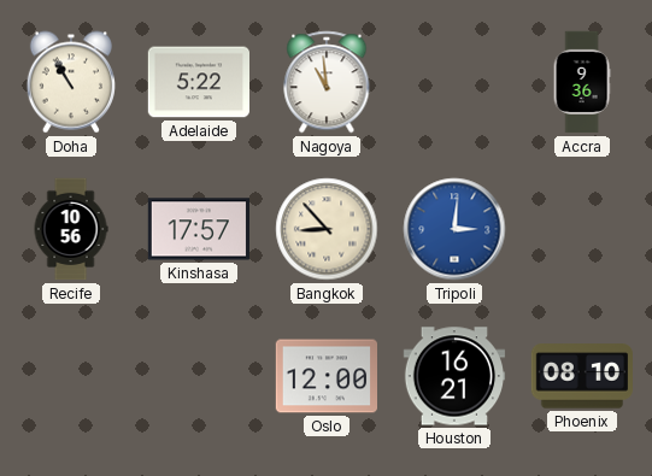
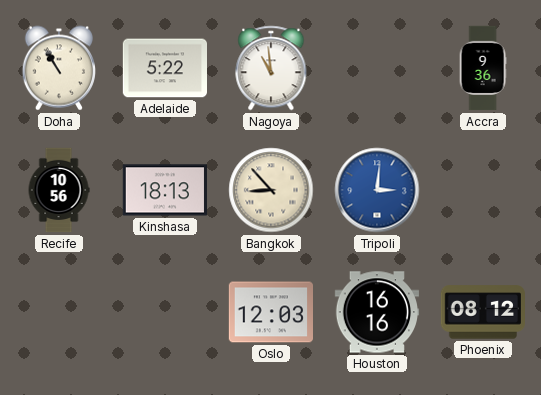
Kinshasa: 17:57 -> 18:13 (164, 190)
Oslo: 12:00 -> 12:03 (270, 312)
Houston: 16:21 -> 16:16 (377, 312)
Phoenix: 08:10 -> 08:12 (482, 312)
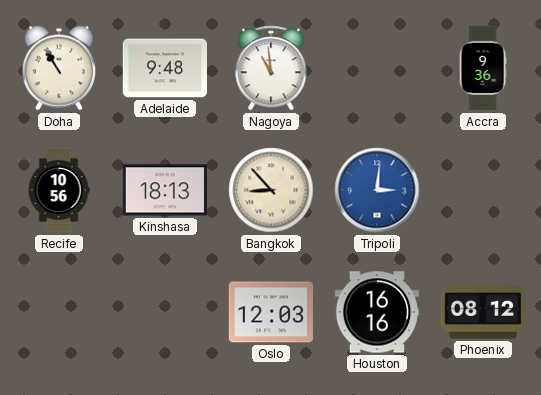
Adelaide: 5:22 -> 9:48 (165, 68)
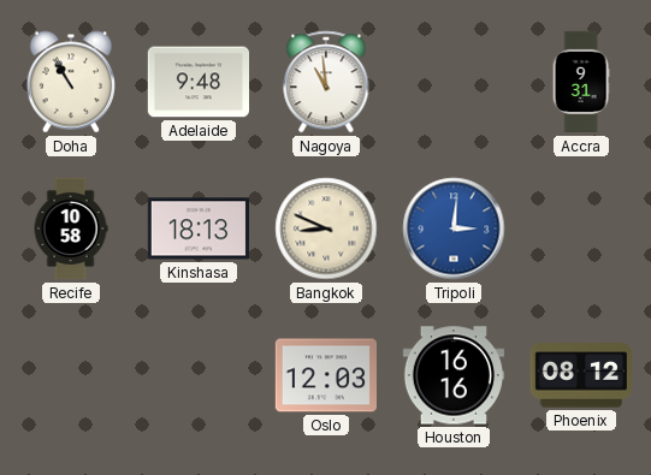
Accra: 9:36 -> 9:31 (581, 82)
Recife: 10:56 -> 10:58 (71, 228)
Bangkok: 8:53 -> 8:49 (326, 228)
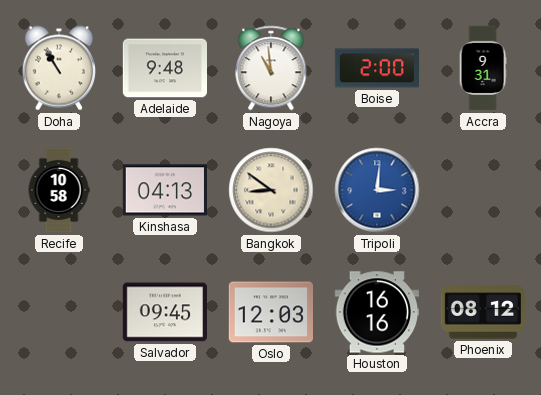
Boise: none -> 2:00 (377, 68)
Kinshasa: 18:13 -> 04:13 (164, 190)
Bangkok: 8:49 -> 8:51 (271, 190)
Salvador: none -> 09:45 (164, 312)
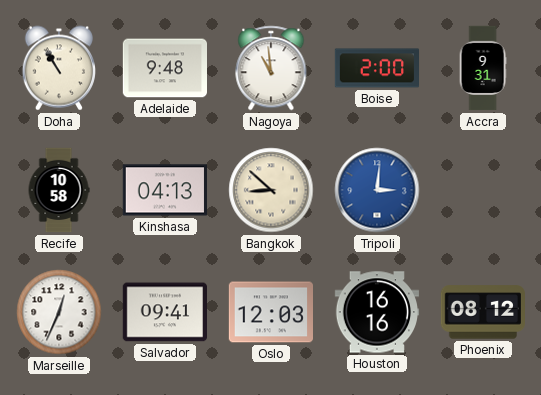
Bangkok: 8:51 -> 8:52 (271, 190)
Marseille: none -> 12:34 (59, 312)
Salvador: 09:45 -> 09:41 (164, 312)
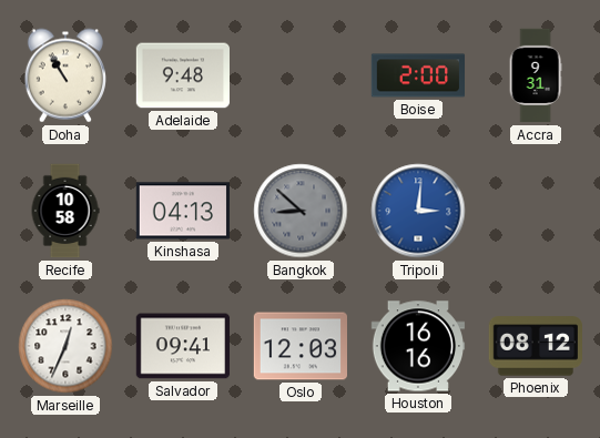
Nagoya: 10:59 -> none (271, 68)
Bangkok dial: cream -> grey (301, 211)
